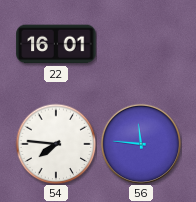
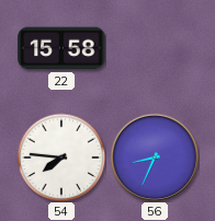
22: 16:01 -> 15:58 (61, 48)
56: 11:46 -> 8:34 (155, 158)
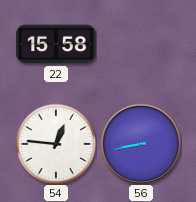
54: 7:46 -> 12:46 (56, 144)
56: 8:34 -> 8:43 (141, 144)
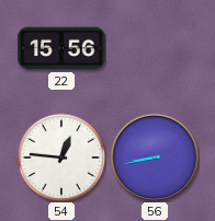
22: 15:58 -> 15:56 (61, 48)
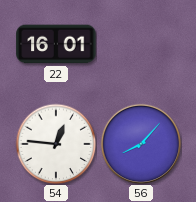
22: 15:56 -> 16:01 (56, 44)
56: 8:43 -> 8:07 (141, 144)
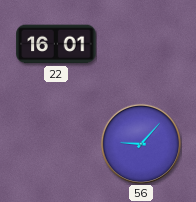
54: 12:46 -> none (56, 144)
56: 8:07 -> 9:07 (141, 144)
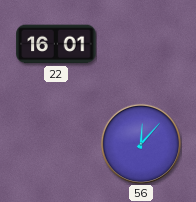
56: 9:07 -> 12:07 (141, 144)
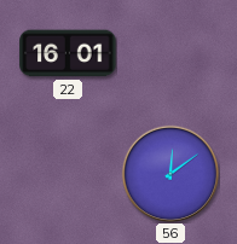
56: 12:07 -> 12:09 (170, 174)
